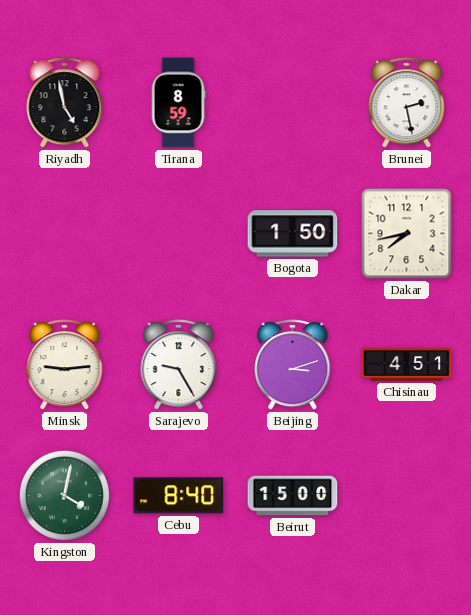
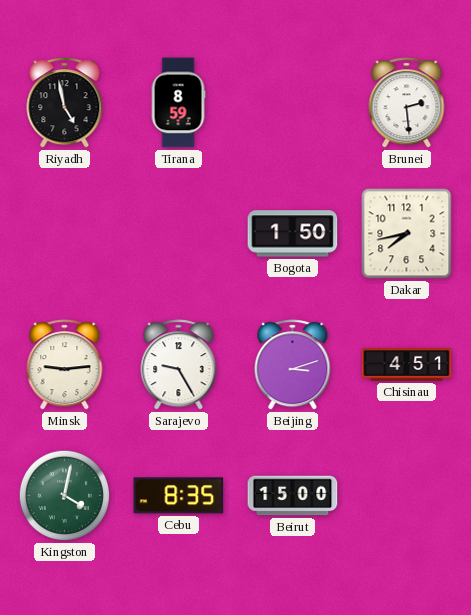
Brunei: 2:28 -> 2:29 (407, 103)
Cebu: 8:40 -> 8:35 (179, 496)
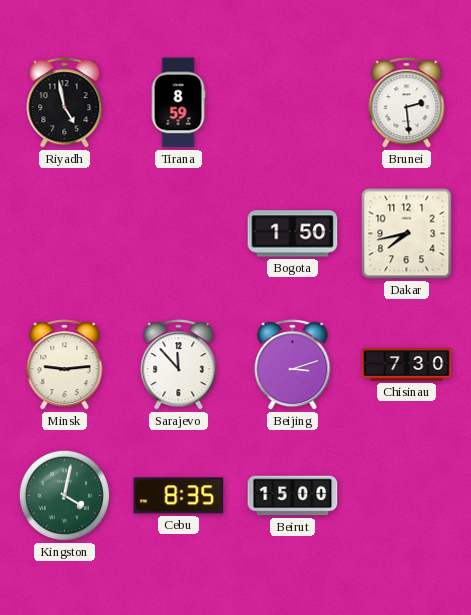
Sarajevo: 9:25 -> 11:53 (179, 365)
Chisinau: 4:51 -> 7:30 (407, 365)
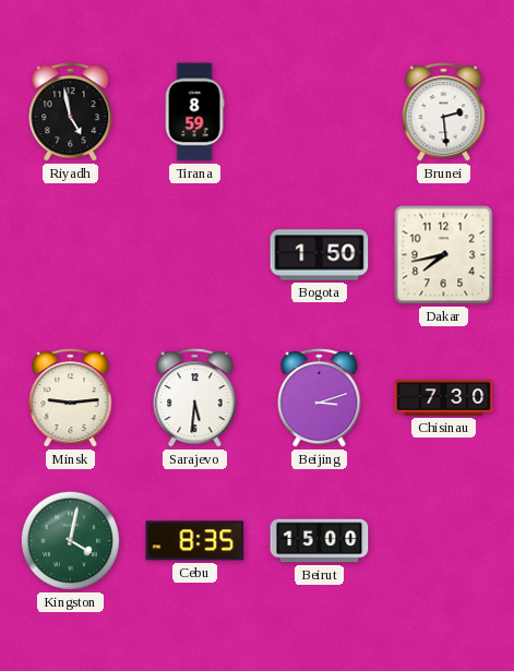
Sarajevo: 11:53 -> 5:31 (195, 398)
